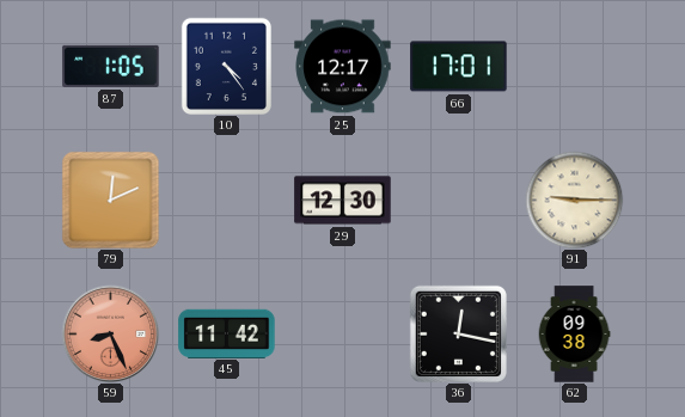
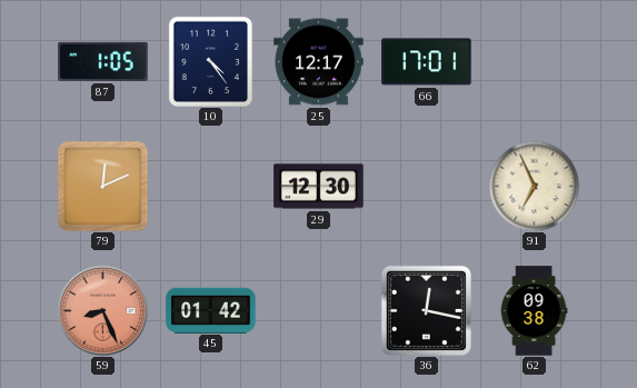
91: 9:15 -> 6:56 (534, 186)
45: 11:42 -> 01:42 (211, 310)
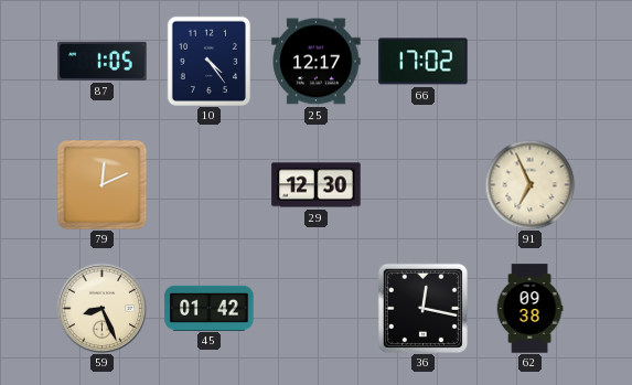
66: 17:01 -> 17:02 (424, 62)
59 dial: salmon -> cream (101, 308)
